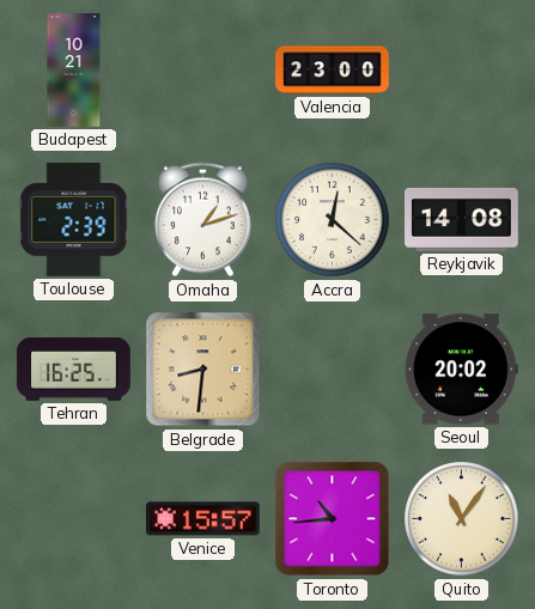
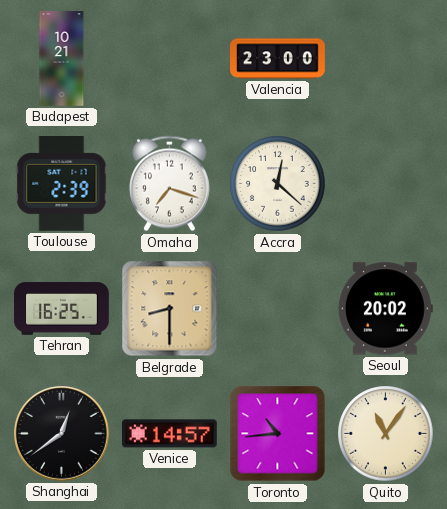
Omaha: 1:12 -> 7:18 (169, 184)
Reykjavik: 14:08 -> none (462, 219)
Belgrade: 8:31 -> 8:30 (170, 309)
Shanghai: none -> 12:39 (62, 434)
Venice: 15:57 -> 14:57 (170, 434)
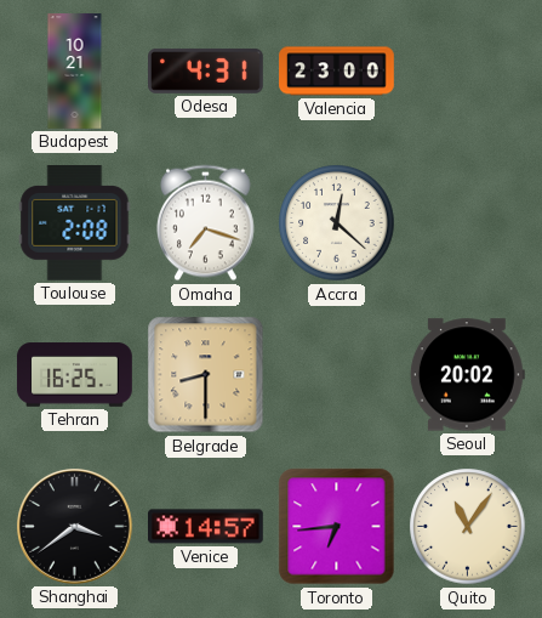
Odesa: none -> 4:31 (206, 72)
Toulouse: 2:39 -> 2:08 (75, 223)
Shanghai: 12:39 -> 3:39 (75, 527)
Toronto: 10:44 -> 6:44 (337, 527)
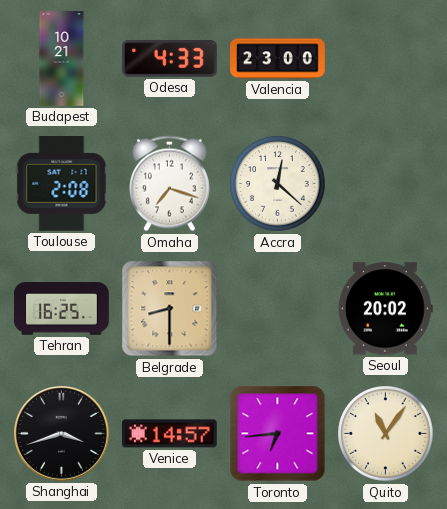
Odesa: 4:31 -> 4:33 (170, 59)
Shanghai: 3:39 -> 3:42 (62, 434)
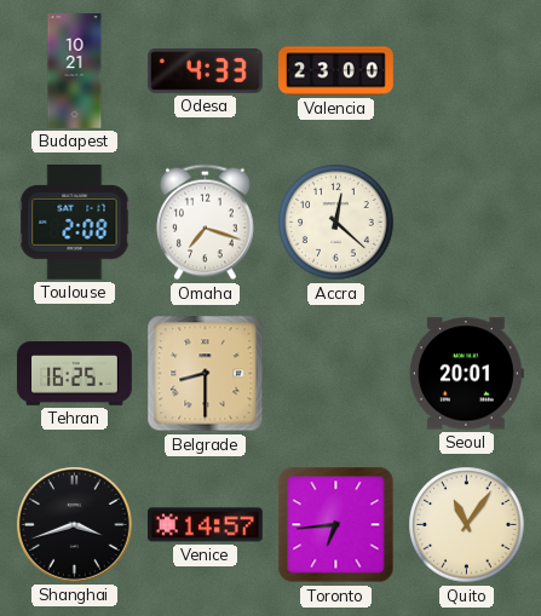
Seoul: 20:02 -> 20:01 (466, 374)
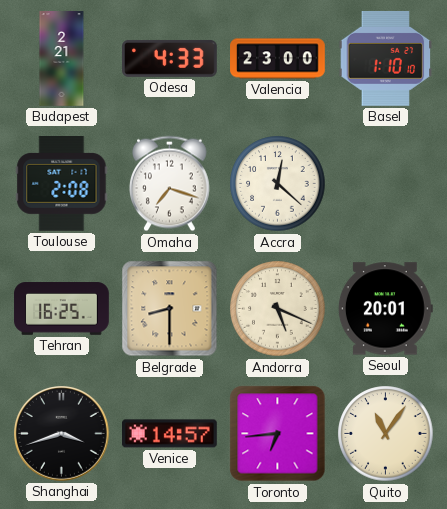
Budapest: 10:21 -> 2:21 (62, 59)
Basel: none -> 1:10 (386, 58)
Andorra: none -> 5:19 (278, 309)
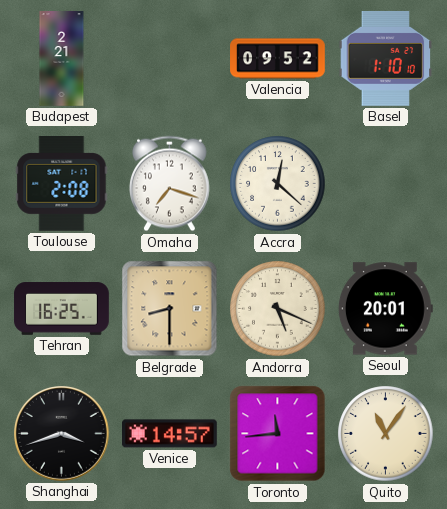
Odesa: 4:33 -> none (170, 59)
Valencia: 23:00 -> 09:52 (278, 59)
Toronto: 6:44 -> 11:44 (278, 434)
